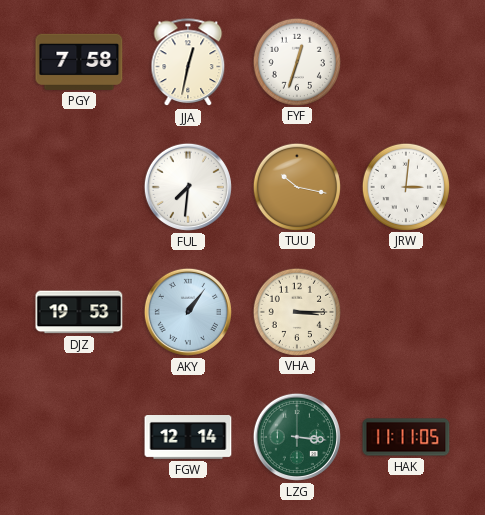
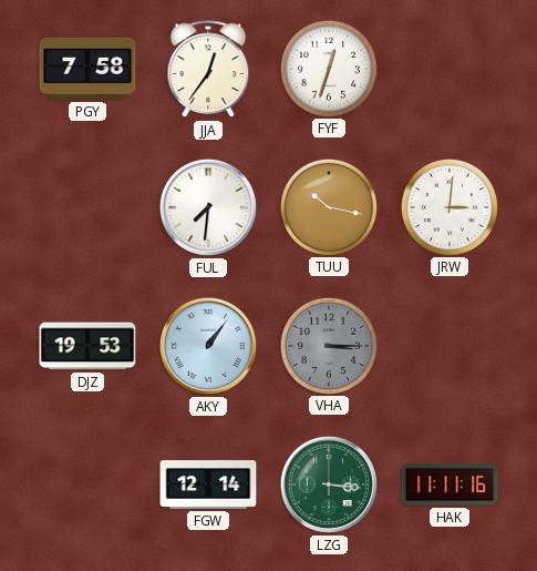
JJA: 12:32 -> 12:36 (208, 70)
VHA dial: cream -> grey (328, 345)
HAK: 11:11:05 -> 11:11:16 (450, 485)
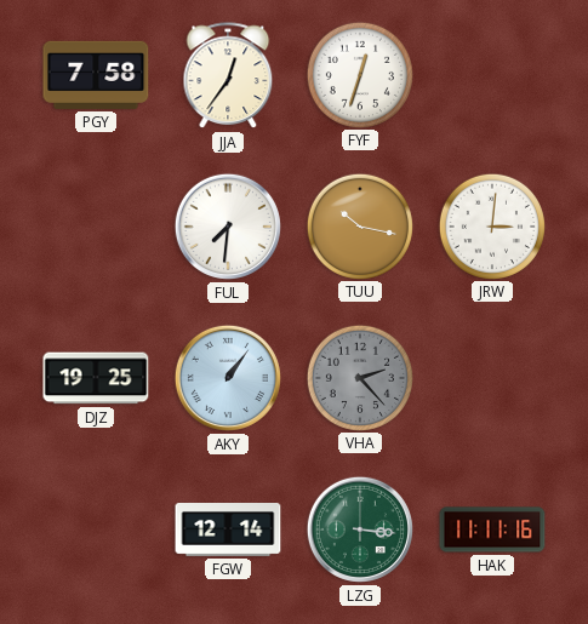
DJZ: 19:53 -> 19:25 (96, 378)
VHA: 3:15 -> 2:23 (359, 377)
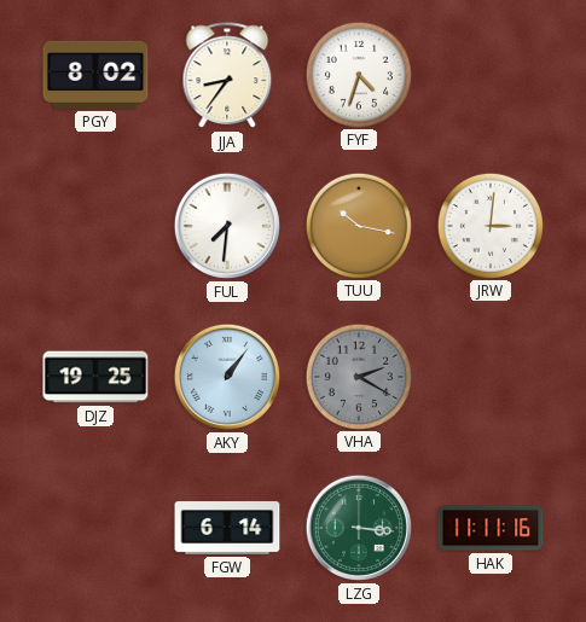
PGY: 7:58 -> 8:02 (95, 75)
JJA: 12:36 -> 8:36 (227, 76)
FYF: 12:33 -> 4:33 (358, 74)
VHA: 2:23 -> 2:20 (358, 376)
FGW: 12:14 -> 6:14 (227, 529)
